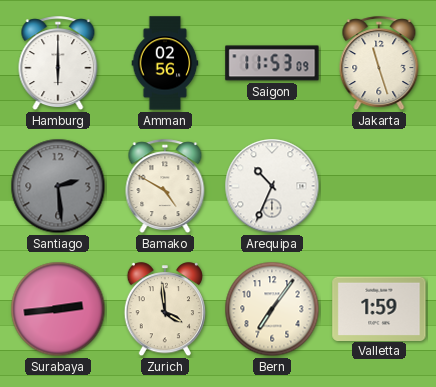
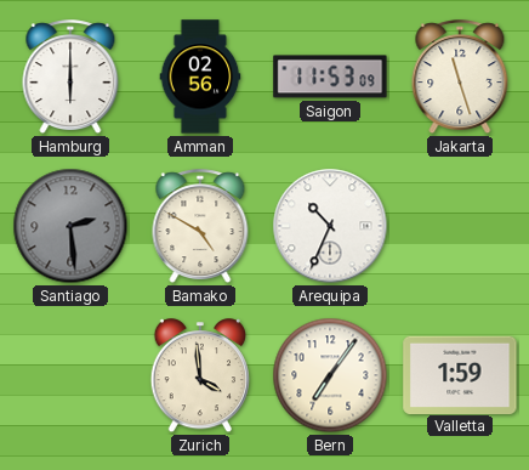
Surabaya: 2:44 -> none (58, 309)
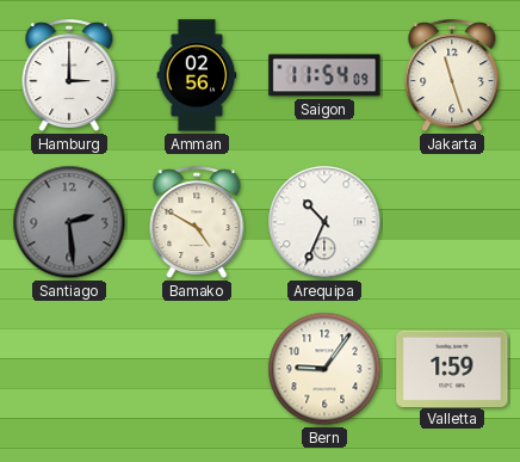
Hamburg: 6:00 -> 3:00 (69, 76)
Saigon: 11:53 -> 11:54 (324, 75)
Zurich: 3:59 -> none (199, 376)
Bern: 7:06 -> 9:06 (324, 369)
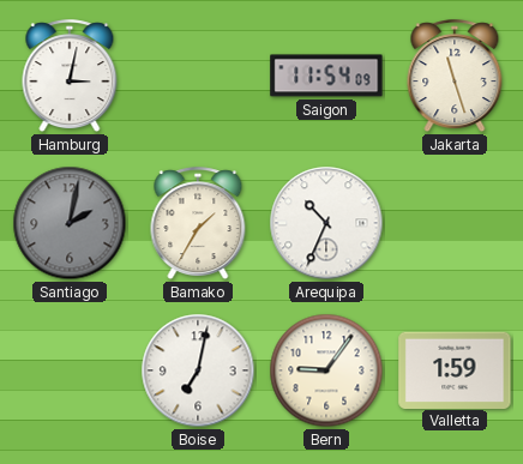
Hamburg: 3:00 -> 3:02 (70, 77)
Amman: 02:56 -> none (197, 75)
Santiago: 2:29 -> 2:02 (70, 223)
Bamako: 4:50 -> 1:35 (198, 224)
Boise: none -> 7:02 (198, 370)
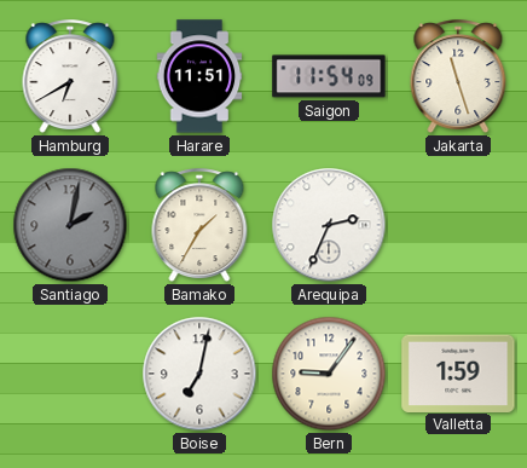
Hamburg: 3:02 -> 6:40 (70, 77)
Harare: none -> 11:51 (199, 76)
Arequipa: 10:34 -> 2:34 (329, 225)
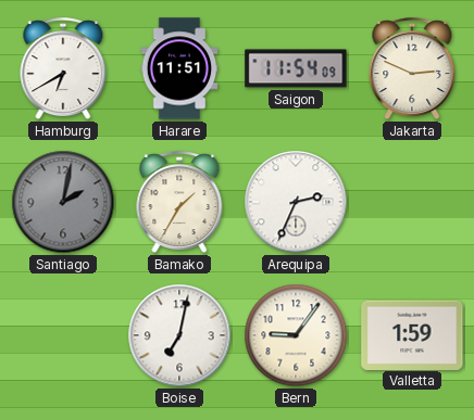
Jakarta: 11:27 -> 2:49 (412, 69)
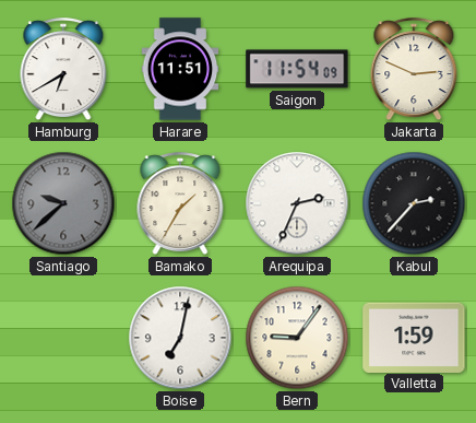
Santiago: 2:02 -> 9:38 (63, 203)
Kabul: none -> 2:37 (414, 203)
